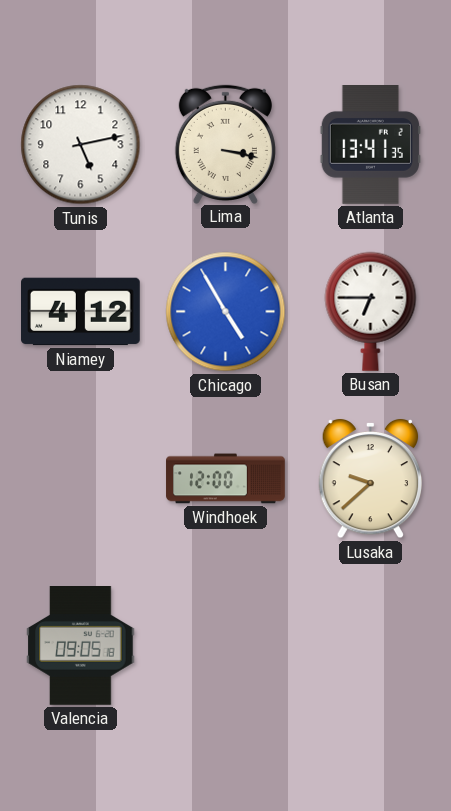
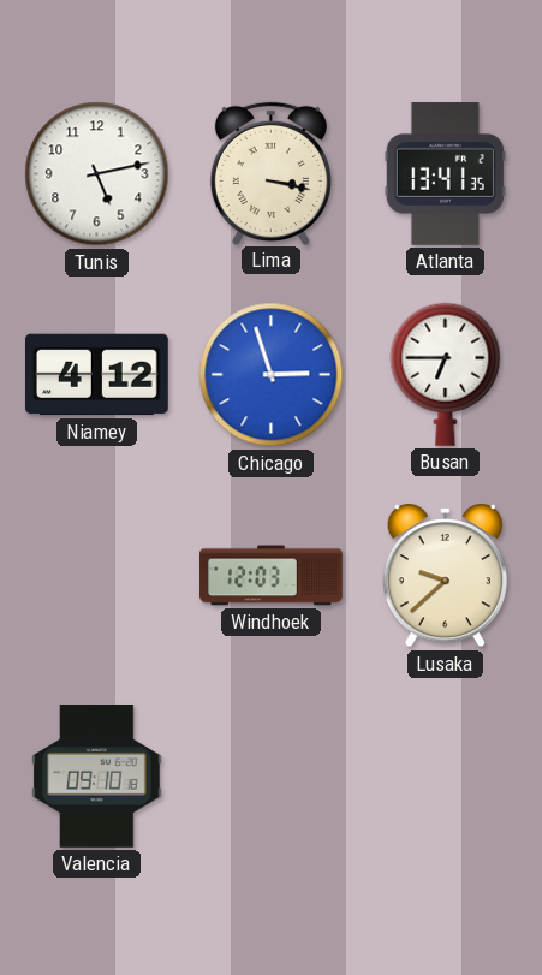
Chicago: 4:55 -> 2:57 (272, 375)
Windhoek: 12:00 -> 12:03 (272, 576)
Valencia: 09:05 -> 09:10 (97, 777)
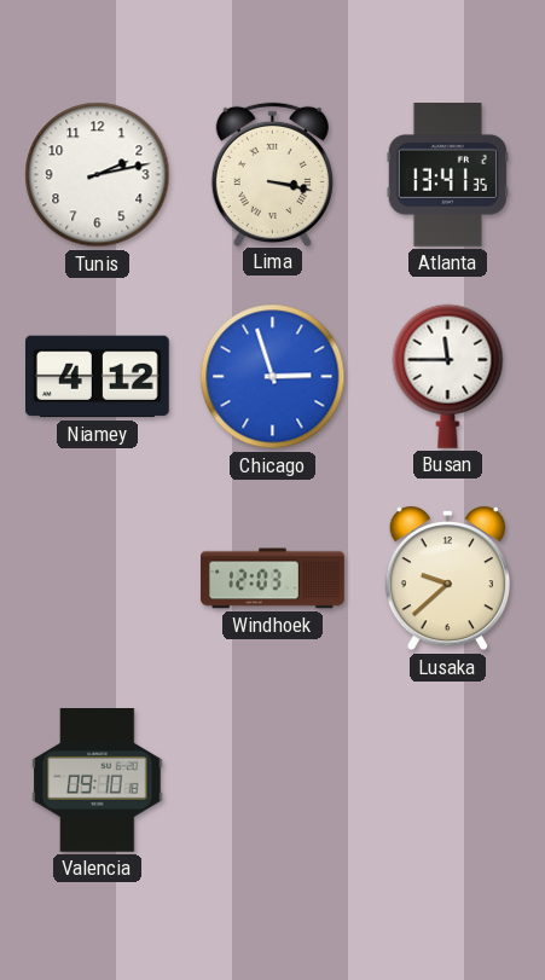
Tunis: 5:13 -> 2:13 (98, 175)
Busan: 6:45 -> 11:45 (448, 376)
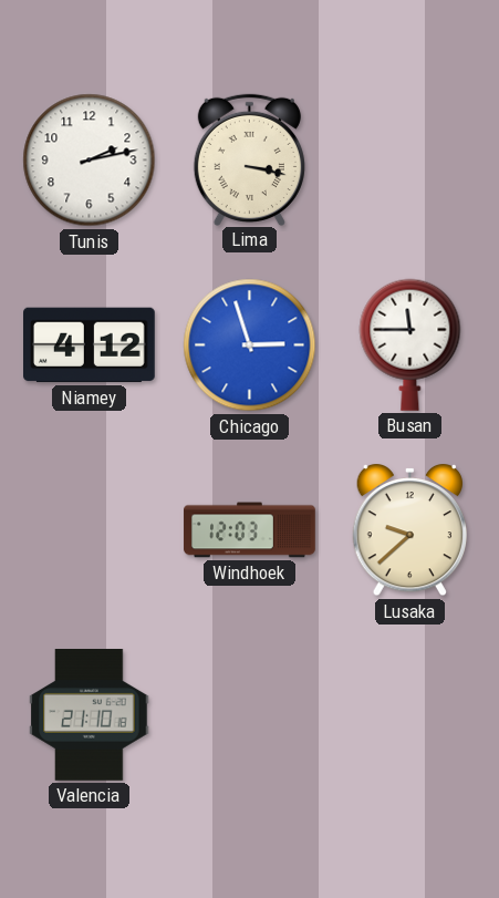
Atlanta: 13:41 -> none (447, 175)
Valencia: 09:10 -> 21:10 (90, 715)
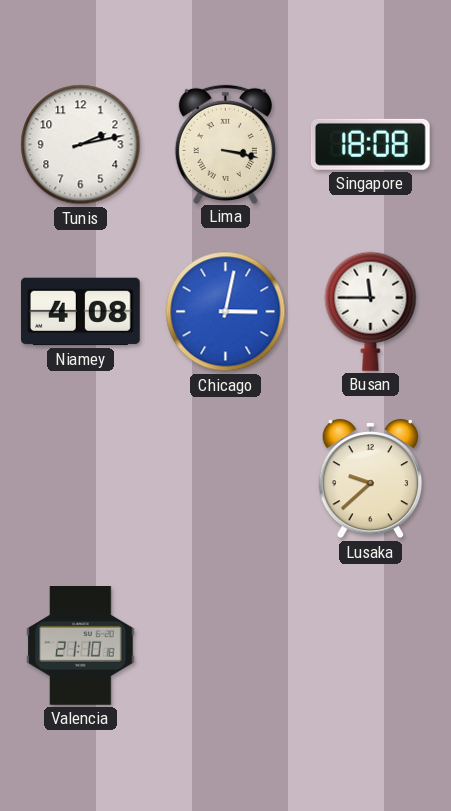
Singapore: none -> 18:08 (370, 144)
Niamey: 4:12 -> 4:08 (81, 312)
Chicago: 2:57 -> 3:02 (226, 312)
Windhoek: 12:03 -> none (250, 530)
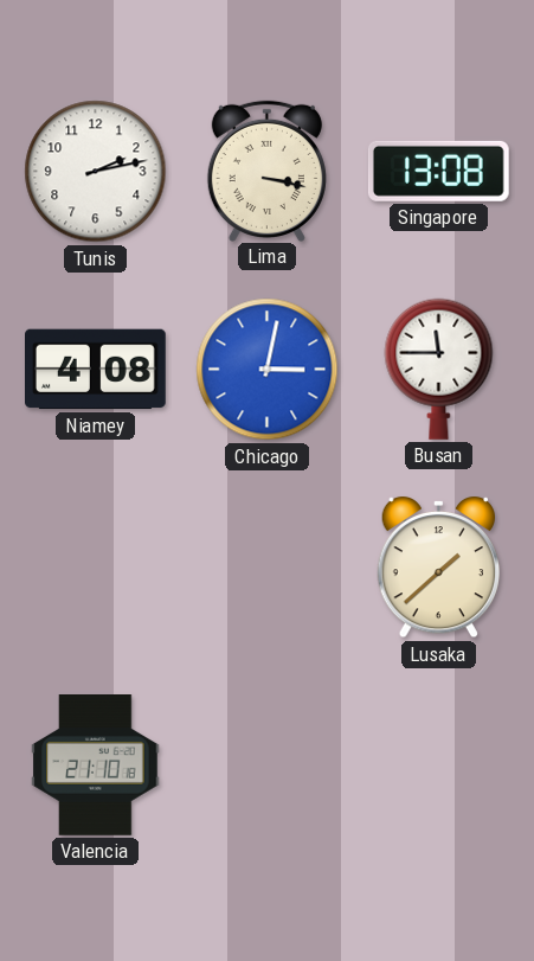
Singapore: 18:08 -> 13:08 (438, 171)
Lusaka: 9:38 -> 1:38 (438, 568)
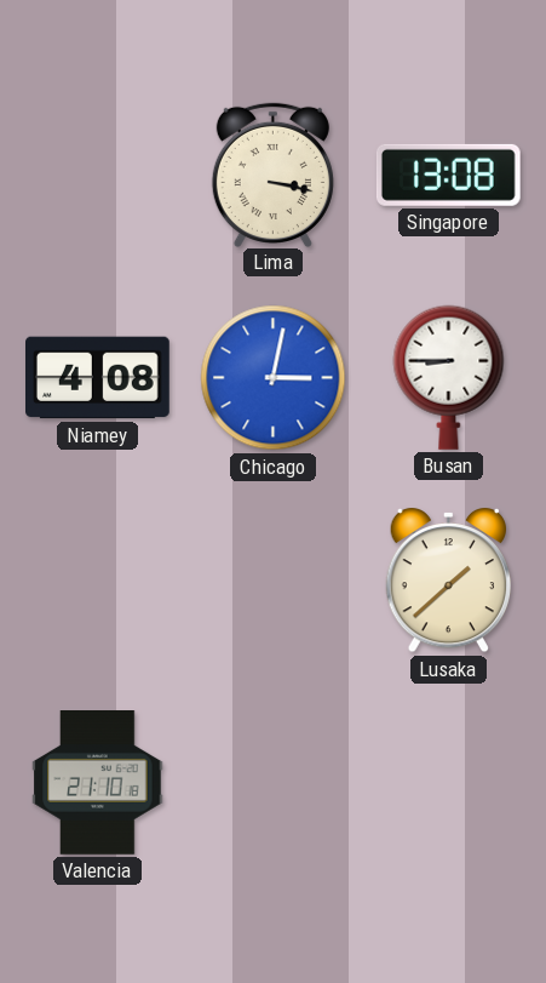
Tunis: 2:13 -> none (96, 172)
Busan: 11:45 -> 8:45 (449, 377)
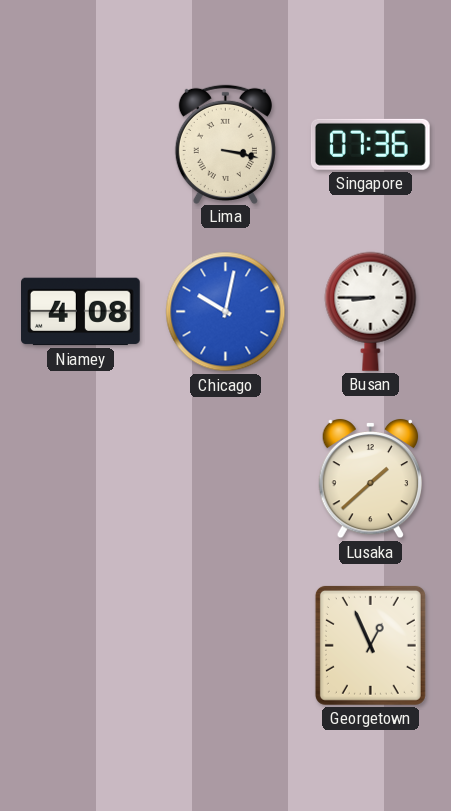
Singapore: 13:08 -> 07:36 (370, 144)
Chicago: 3:02 -> 10:02 (226, 312)
Valencia: 21:10 -> none (98, 783)
Georgetown: none -> 12:56 (370, 645)
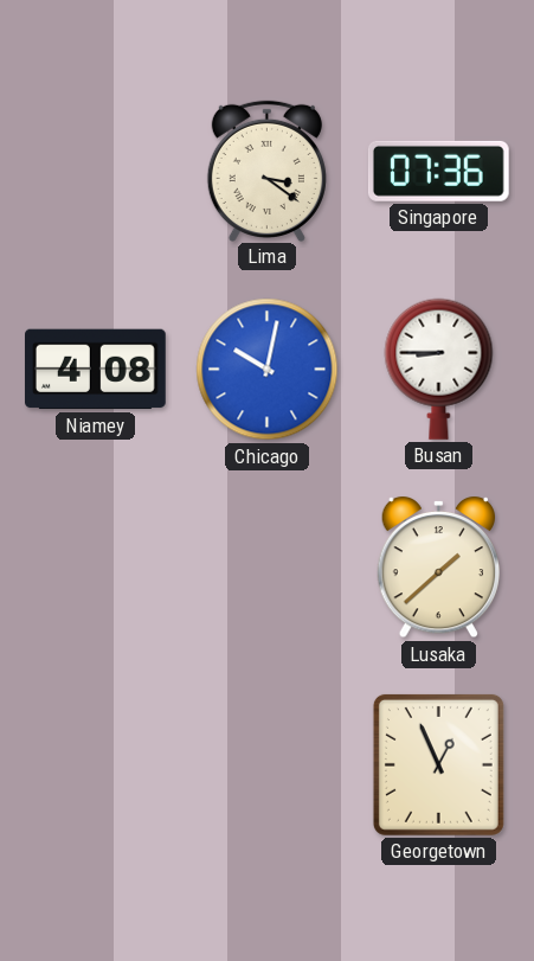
Lima: 3:17 -> 3:21 (266, 171)
